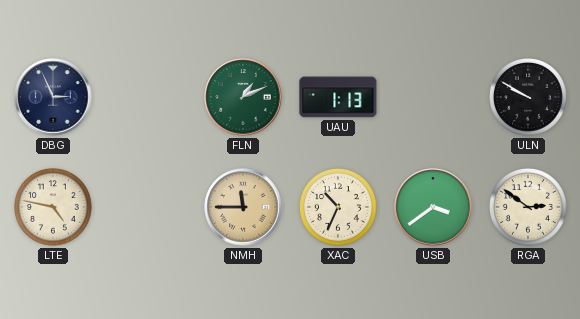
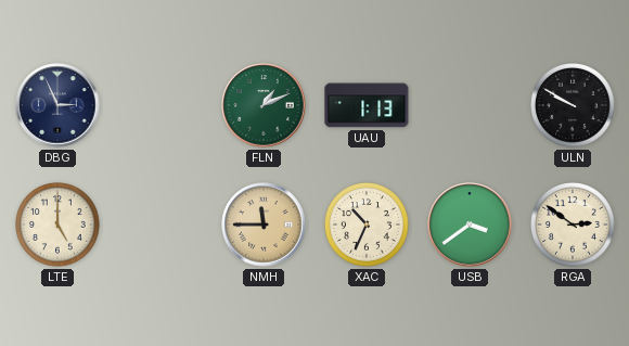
LTE: 4:47 -> 5:00 (59, 226)
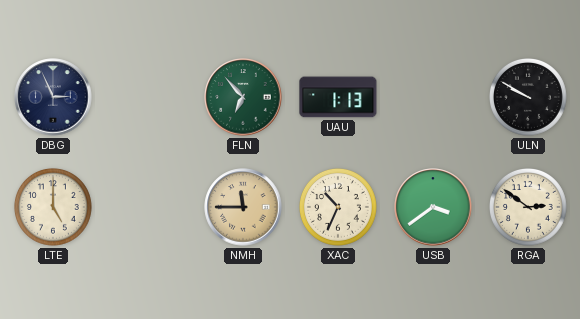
FLN: 1:11 -> 6:53 (243, 97)
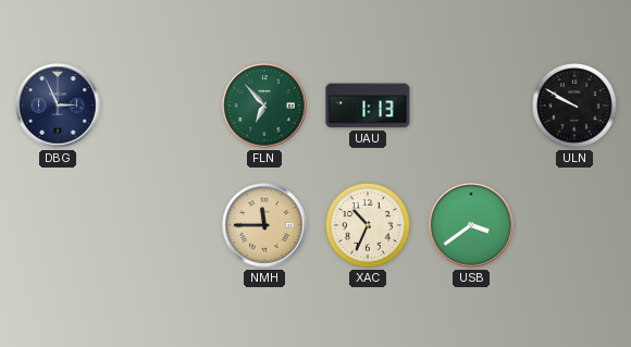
LTE: 5:00 -> none (54, 208)
RGA: 2:51 -> none (529, 208)
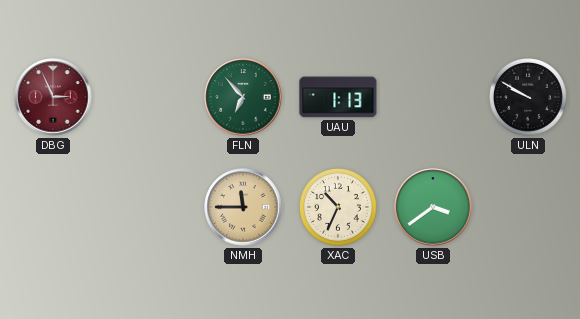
DBG dial: navy -> burgundy (53, 97)
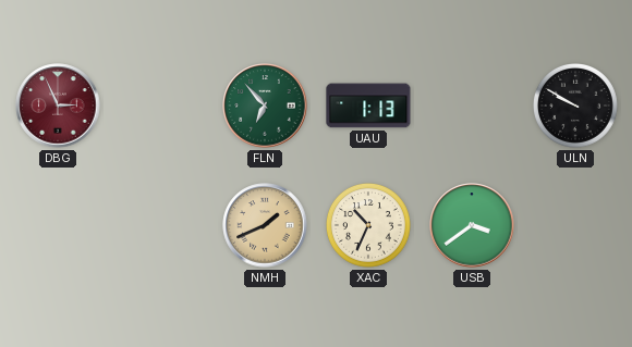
NMH: 11:45 -> 1:41 (265, 225)
